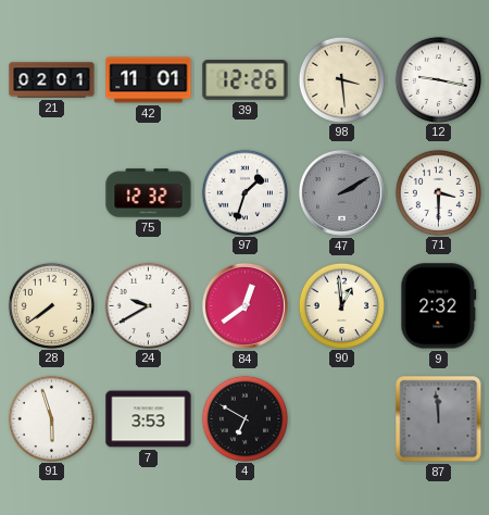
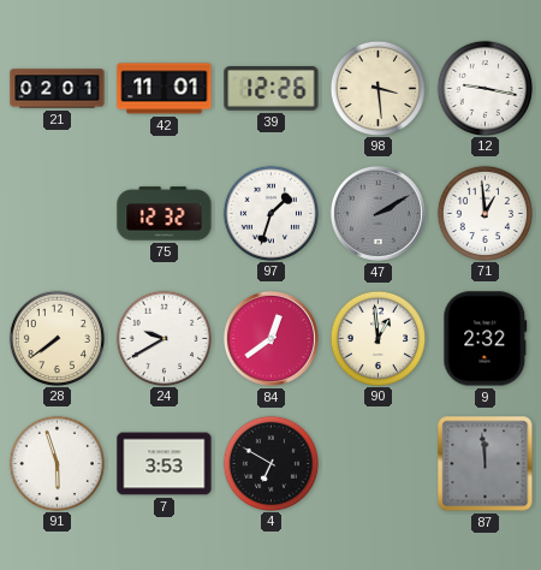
71: 3:30 -> 12:59 (484, 213)
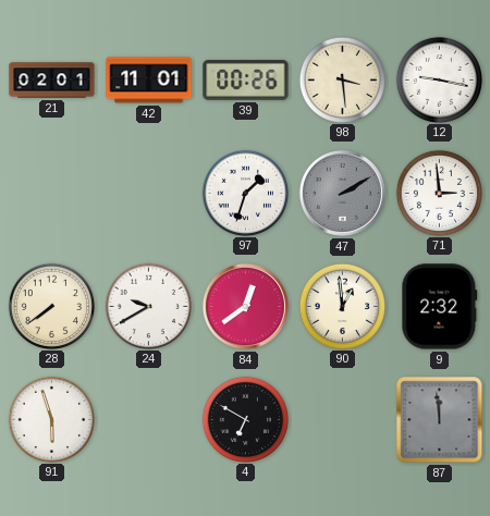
39: 12:26 -> 00:26 (246, 81)
75: 12:32 -> none (165, 214)
71: 12:59 -> 2:59 (439, 193)
7: 3:53 -> none (165, 464)
